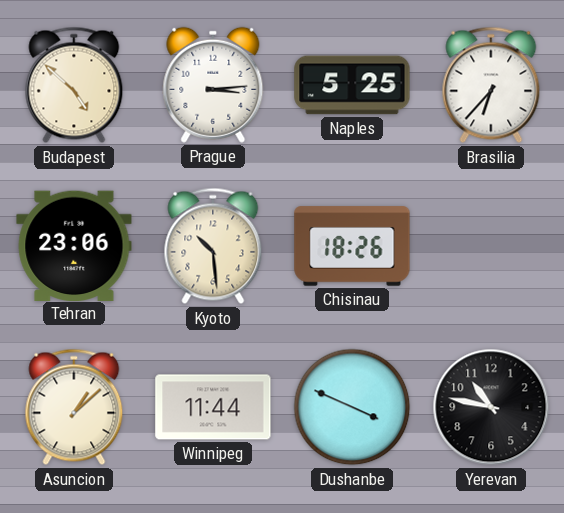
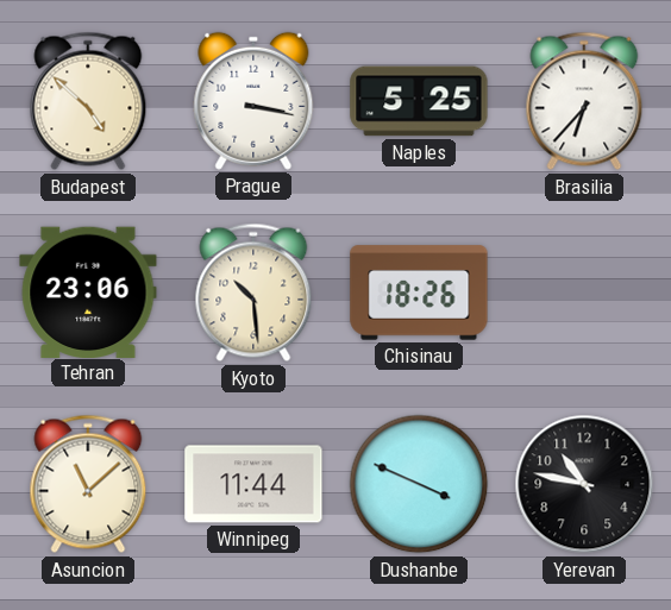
Prague: 3:14 -> 3:17 (253, 101)
Asuncion: 1:08 -> 11:08 (88, 484)
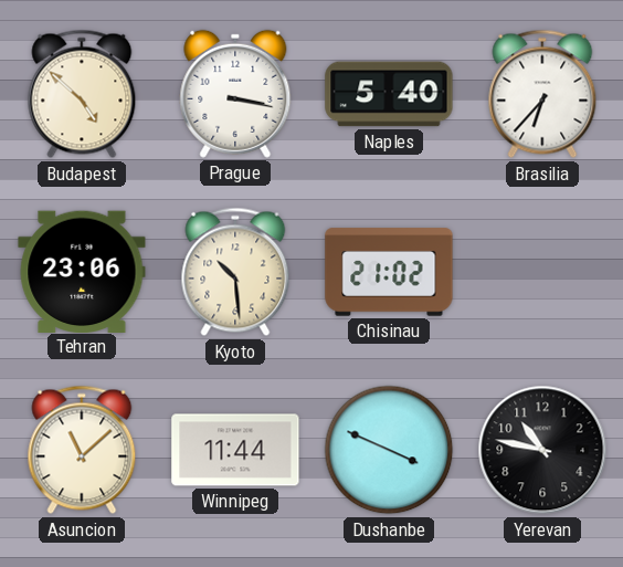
Naples: 5:25 -> 5:40 (389, 94)
Chisinau: 18:26 -> 21:02 (389, 272)
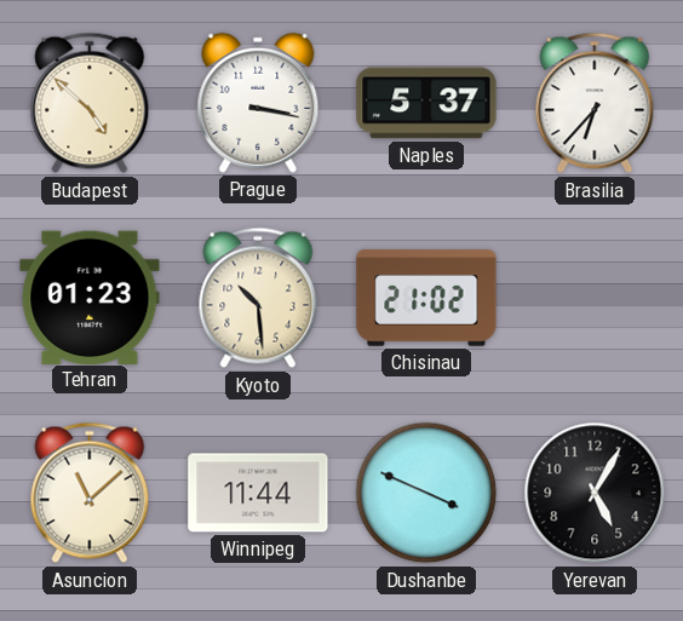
Naples: 5:40 -> 5:37 (426, 103)
Tehran: 23:06 -> 01:23 (90, 297)
Yerevan: 10:47 -> 5:05 (595, 493)
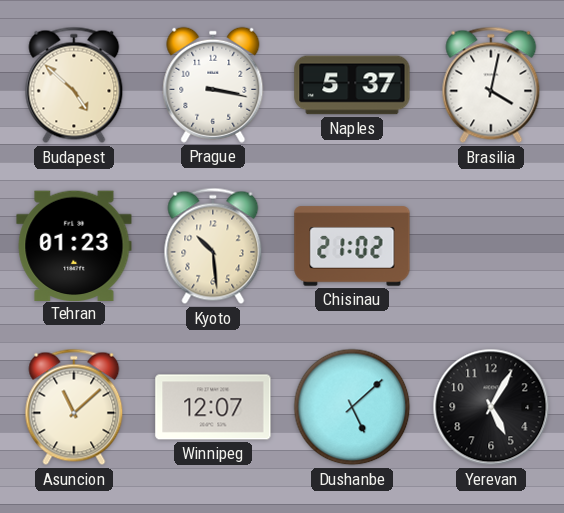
Brasilia: 6:37 -> 4:02 (491, 85)
Winnipeg: 11:44 -> 12:07 (213, 407)
Dushanbe: 3:49 -> 5:08 (352, 407)
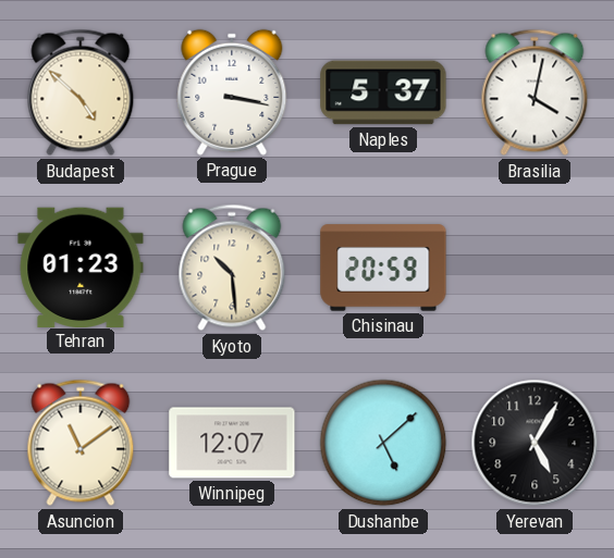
Chisinau: 21:02 -> 20:59 (383, 268)
Asuncion: 11:08 -> 11:09 (81, 443)
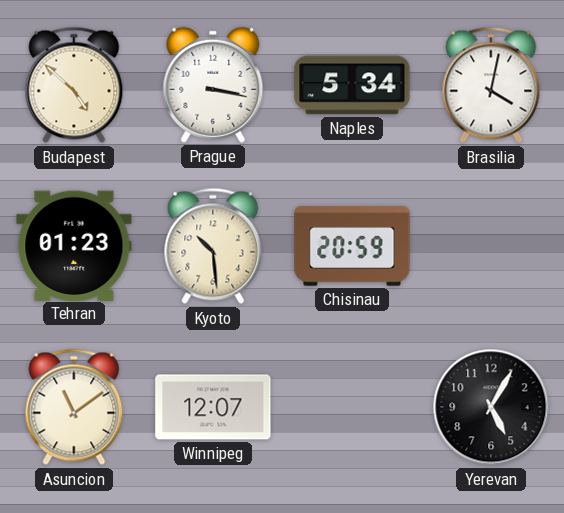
Naples: 5:37 -> 5:34 (352, 85)
Dushanbe: 5:08 -> none (383, 443)
